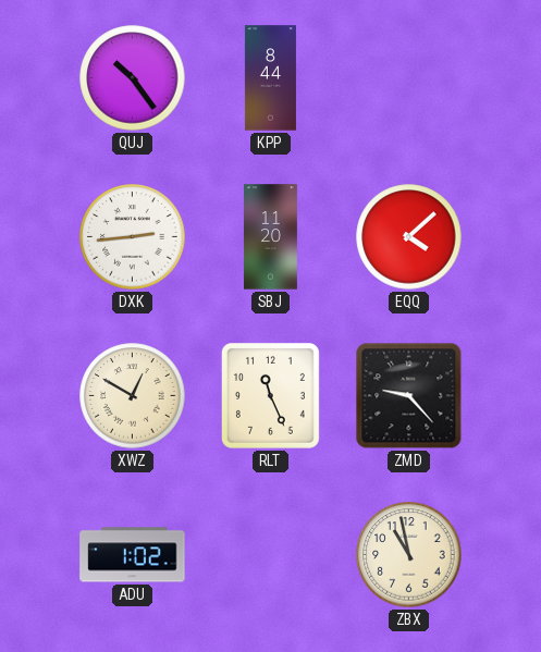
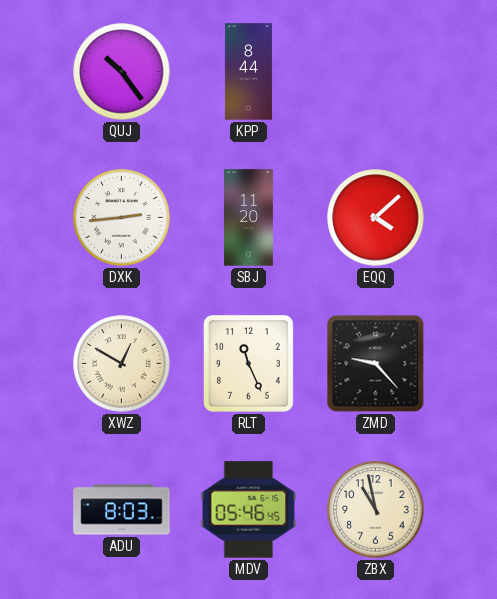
ADU: 1:02 -> 8:03 (122, 510)
MDV: none -> 05:46 (249, 510)
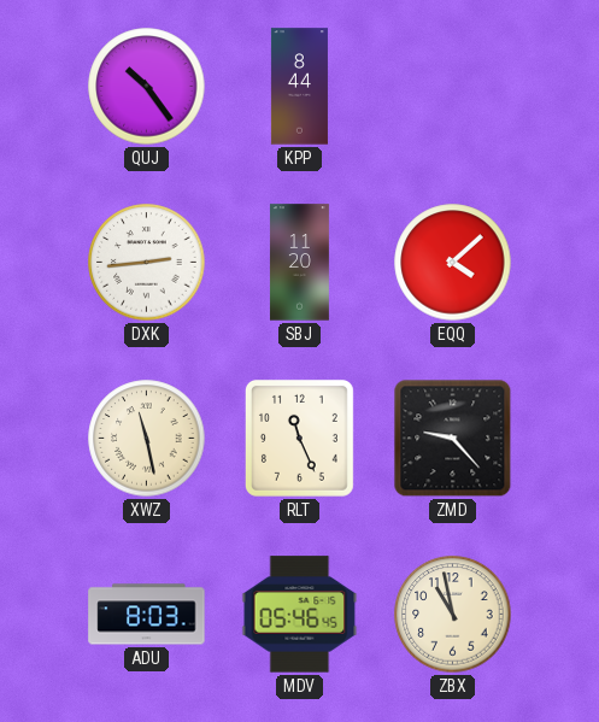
XWZ: 12:50 -> 11:28 (147, 439)
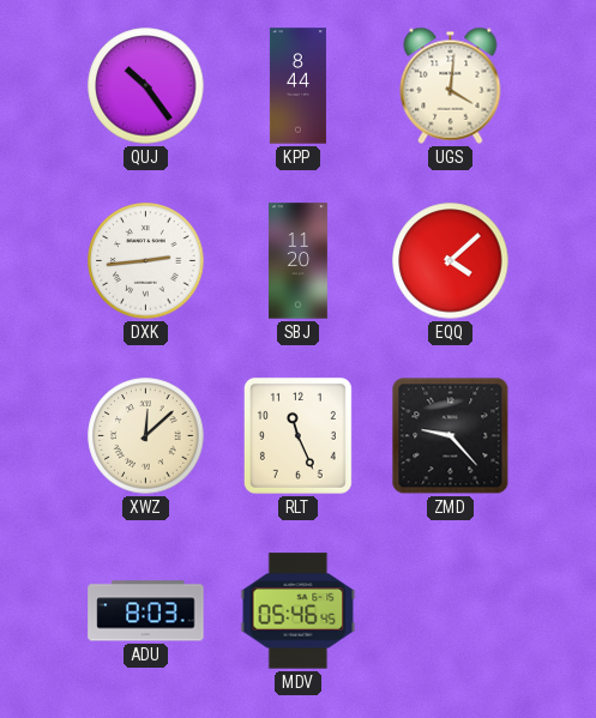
UGS: none -> 4:01 (451, 85)
XWZ: 11:28 -> 12:08 (146, 436)
ZBX: 10:58 -> none (453, 615)
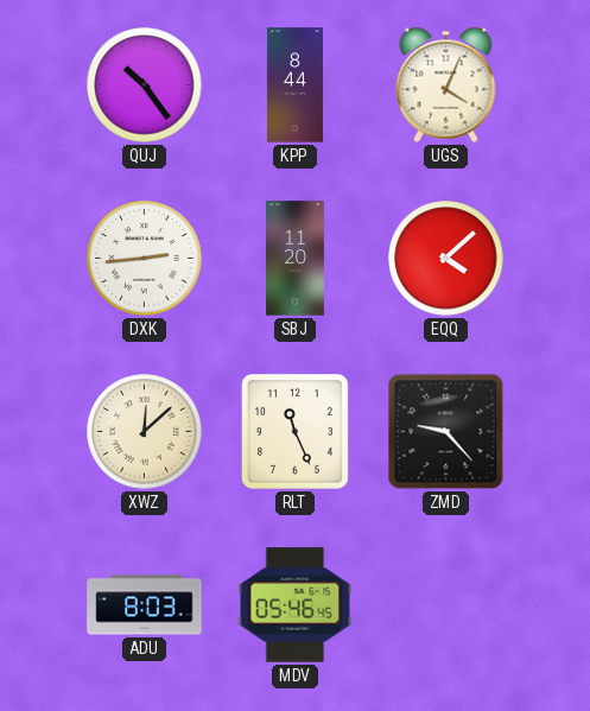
UGS: 4:01 -> 4:04 (446, 84)
